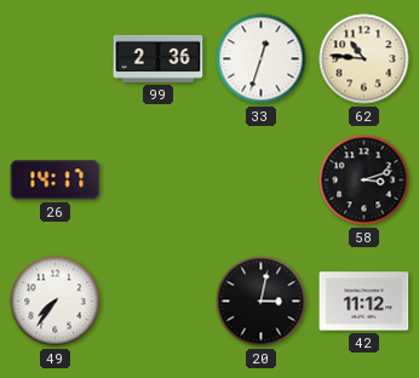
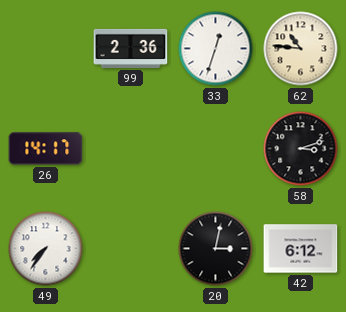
42: 11:12 -> 6:12 (301, 249)
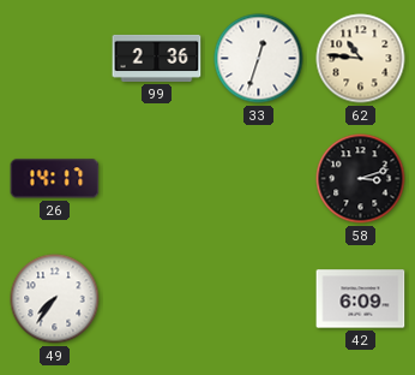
20: 3:02 -> none (216, 249)
42: 6:12 -> 6:09 (361, 299)
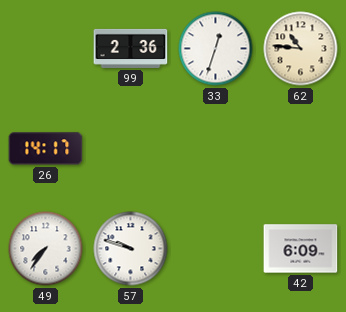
58: 3:12 -> none (361, 179)
57: none -> 9:48 (131, 249)
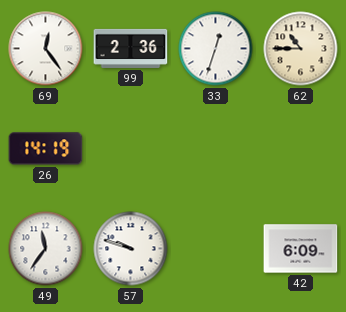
69: none -> 12:24 (46, 49)
62: 10:46 -> 10:45 (301, 49)
26: 14:17 -> 14:19 (46, 149)
49: 7:36 -> 11:36 (46, 249)
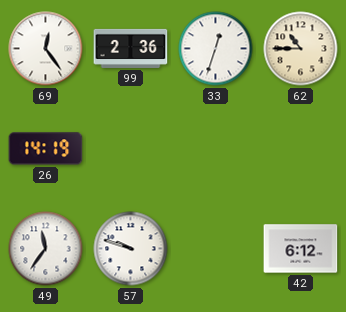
42: 6:09 -> 6:12 (301, 249)
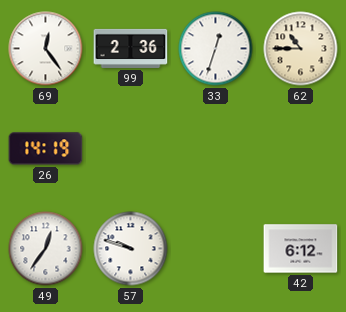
49: 11:36 -> 12:36 (46, 249)
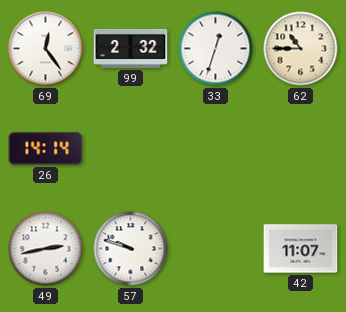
99: 2:36 -> 2:32 (131, 48)
26: 14:19 -> 14:14 (46, 149)
49: 12:36 -> 2:43 (46, 249)
42: 6:12 -> 11:07 (301, 249)
